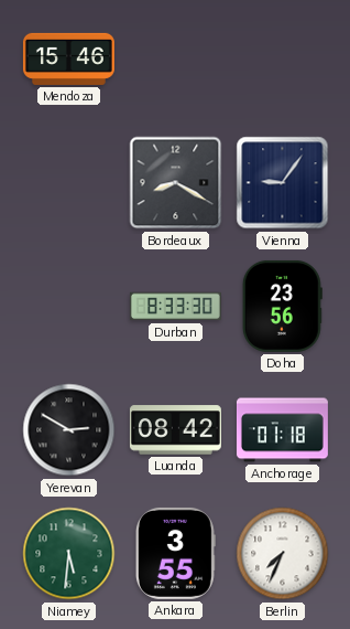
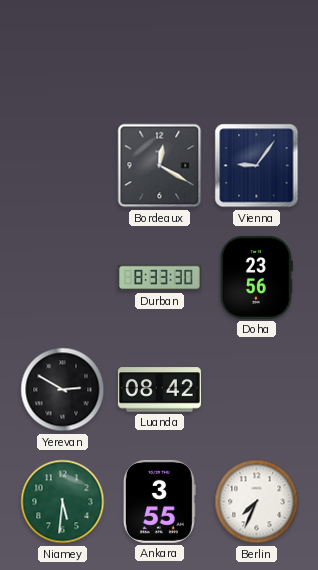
Mendoza: 15:46 -> none (68, 58)
Bordeaux: 8:20 -> 12:20 (160, 166)
Anchorage: 01:18 -> none (282, 430)
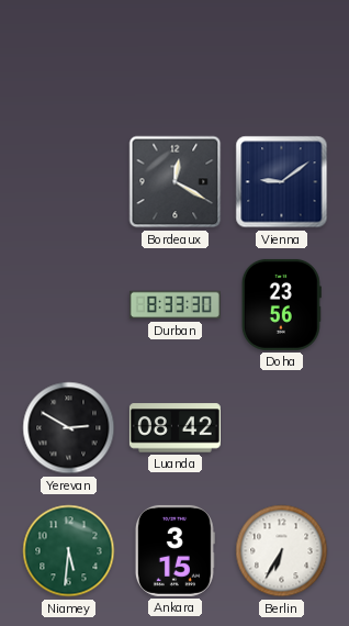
Vienna: 9:06 -> 9:09 (282, 182)
Ankara: 3:55 -> 3:15 (174, 550)
Berlin: 7:34 -> 6:35 (282, 551)
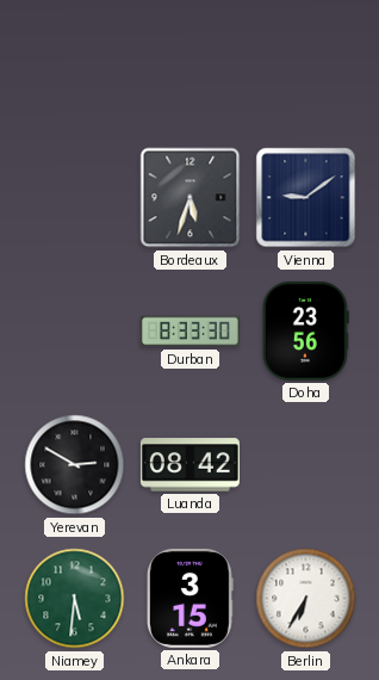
Bordeaux: 12:20 -> 5:33 (191, 198)
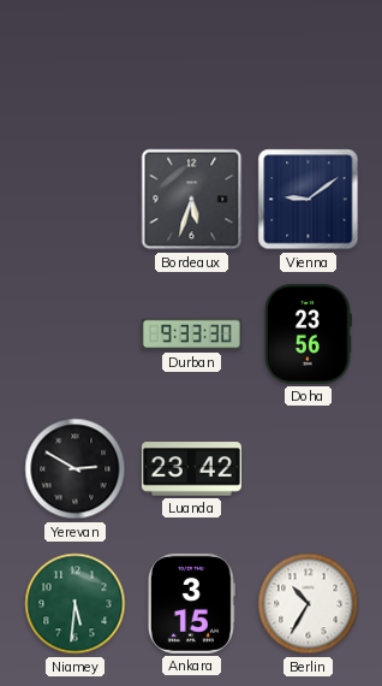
Durban: 8:33 -> 9:33 (191, 335)
Luanda: 08:42 -> 23:42 (191, 469)
Berlin: 6:35 -> 10:35 (309, 604)
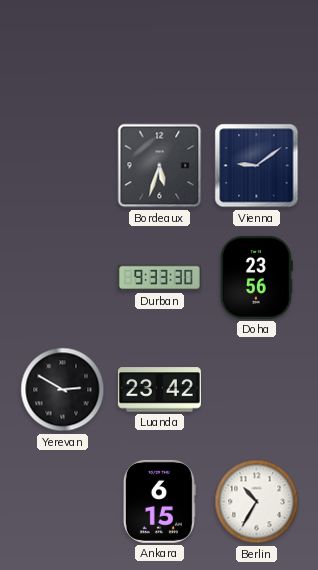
Niamey: 5:31 -> none (76, 604)
Ankara: 3:15 -> 6:15 (159, 501)
